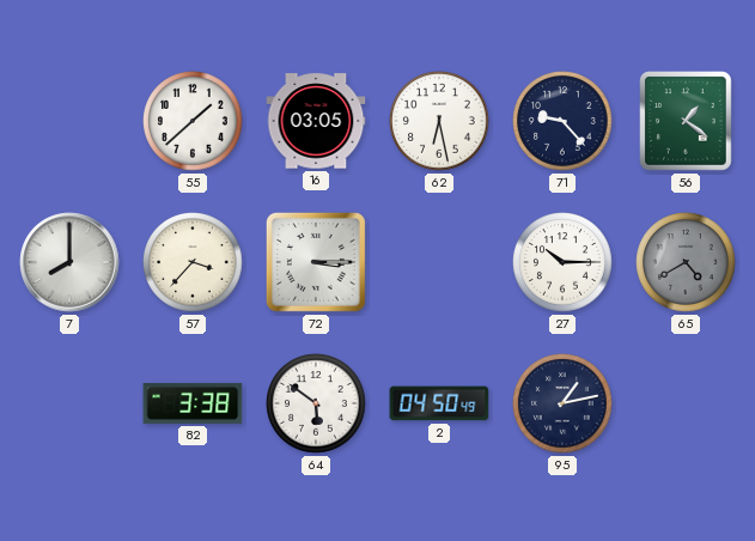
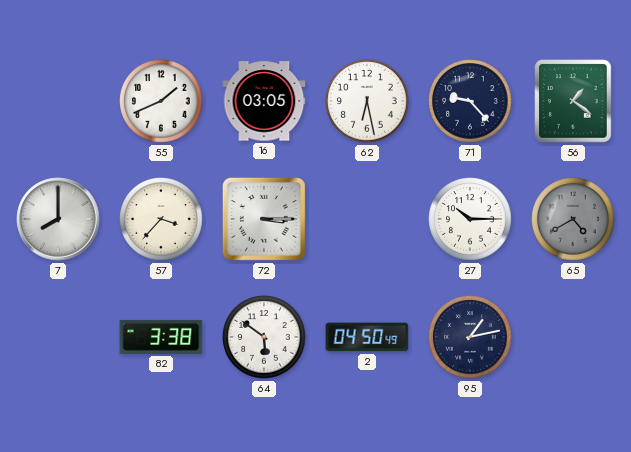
55: 1:38 -> 1:41 (161, 101)
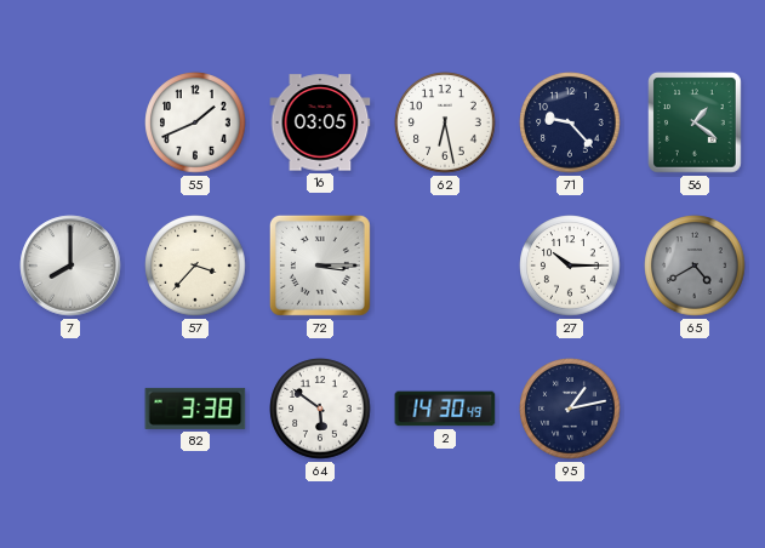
2: 04:50 -> 14:30 (445, 409)
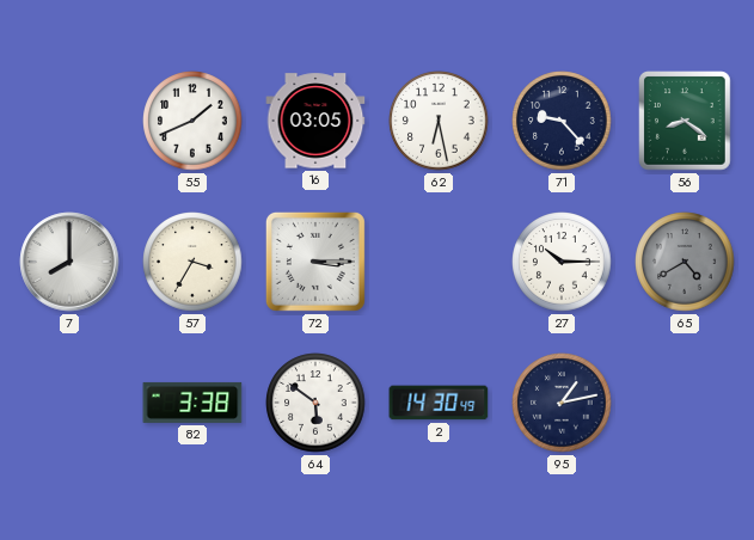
56: 1:21 -> 8:21 (685, 121)
57: 3:37 -> 3:35 (192, 262)
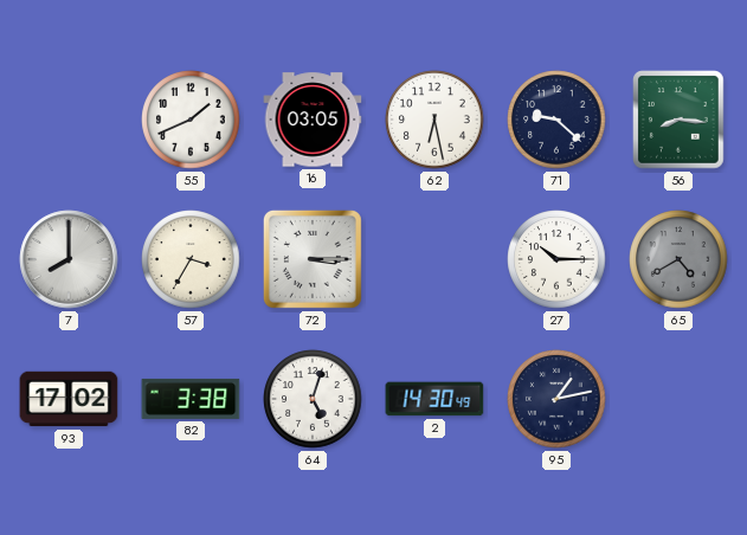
71: 9:23 -> 9:22 (556, 120)
56: 8:21 -> 8:16 (678, 120)
93: none -> 17:02 (69, 399)
64: 5:51 -> 5:03 (313, 399)
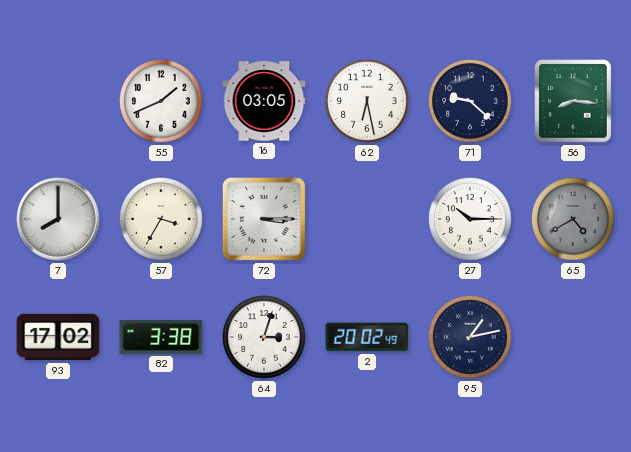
64: 5:03 -> 3:03 (264, 337)
2: 14:30 -> 20:02 (367, 337)
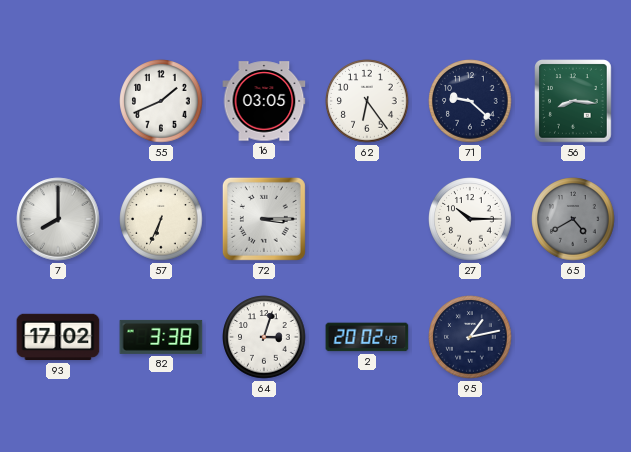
62: 6:28 -> 6:24 (367, 101)
57: 3:35 -> 6:34 (161, 219)
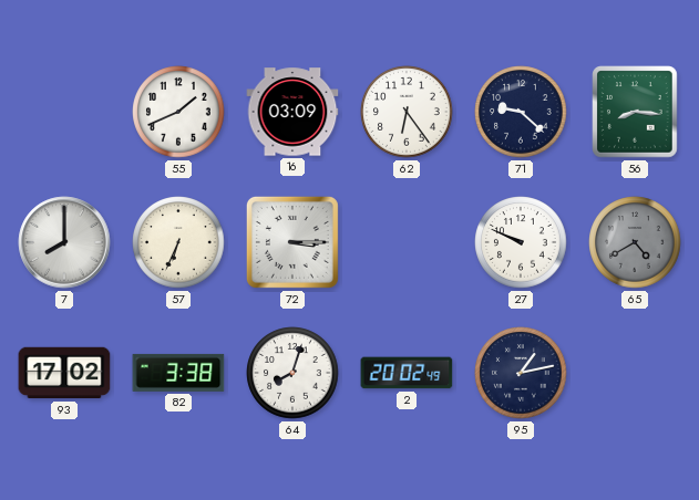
16: 03:05 -> 03:09 (292, 112)
27: 10:15 -> 9:49 (521, 242)
64: 3:03 -> 8:03 (292, 373)
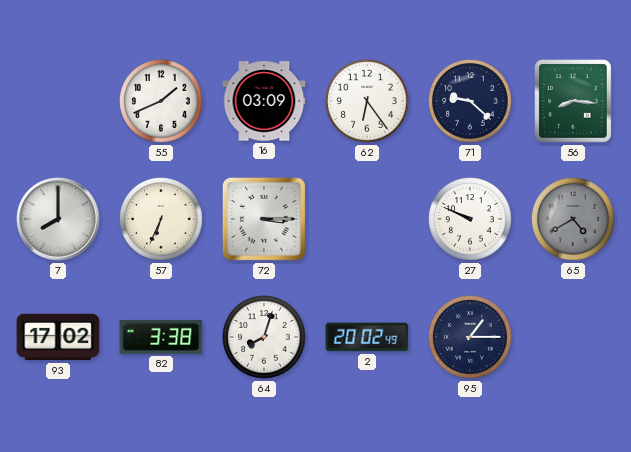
95: 1:13 -> 1:15 (470, 337)
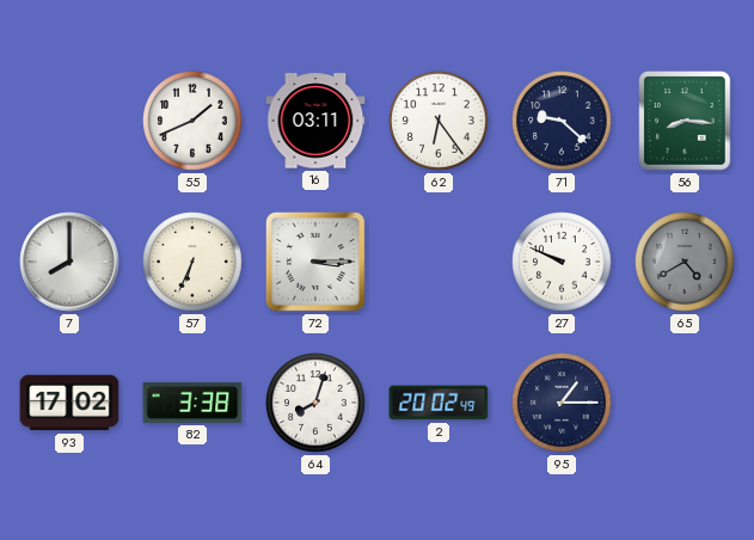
16: 03:09 -> 03:11 (315, 121)
